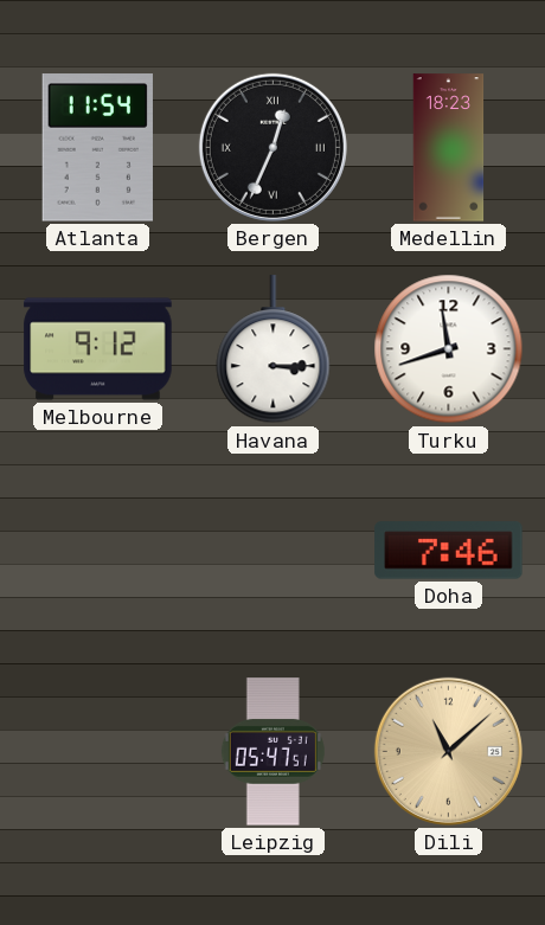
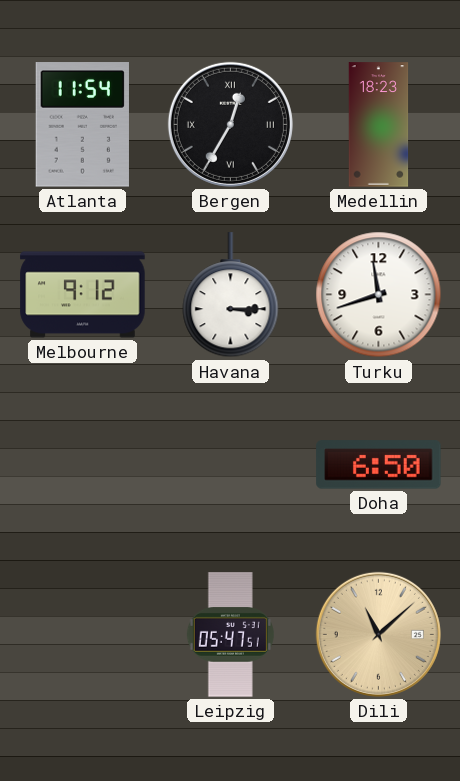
Bergen: 12:34 -> 12:35 (230, 124)
Doha: 7:46 -> 6:50 (379, 465)
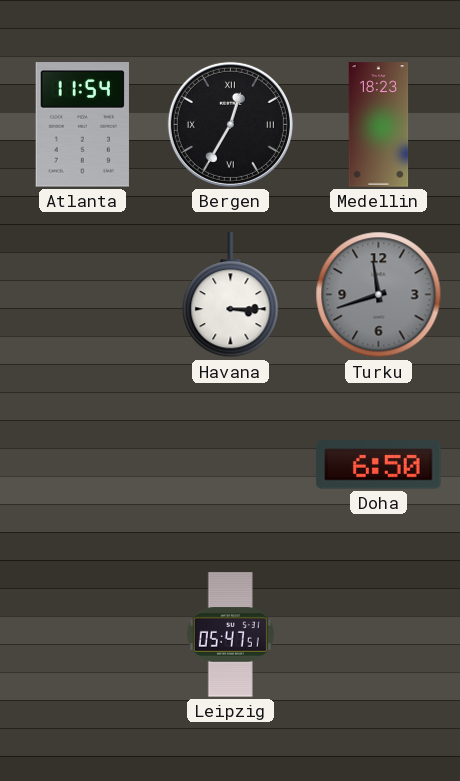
Melbourne: 9:12 -> none (83, 295)
Turku dial: white -> grey (379, 295)
Dili: 11:08 -> none (378, 634)
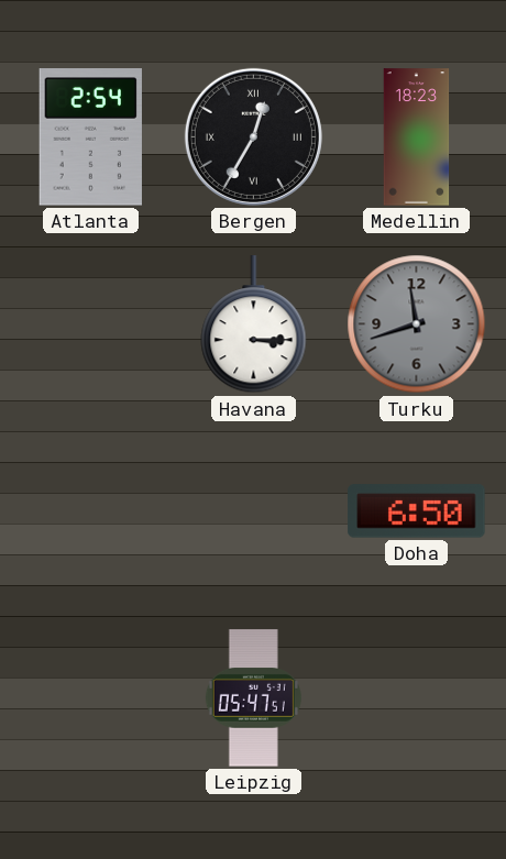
Atlanta: 11:54 -> 2:54 (90, 137)
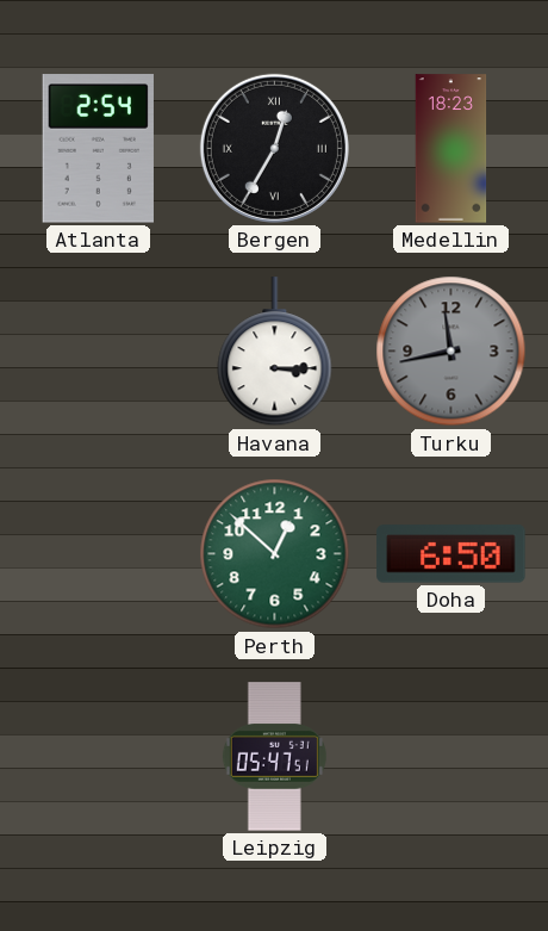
Turku: 11:42 -> 11:43 (452, 352)
Perth: none -> 12:52 (275, 554)
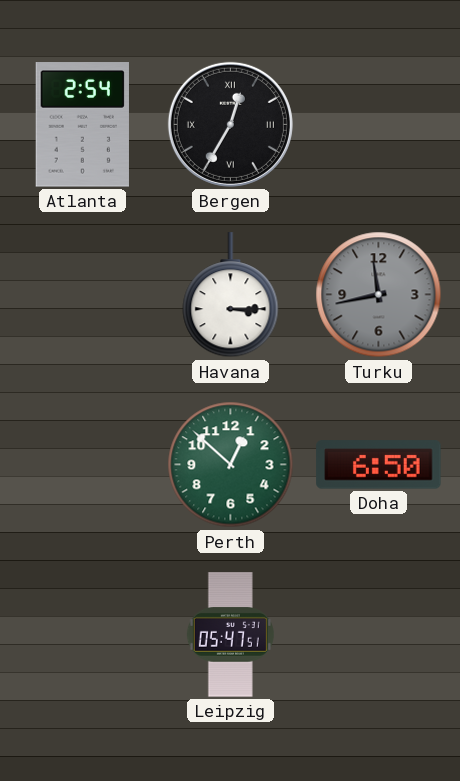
Medellin: 18:23 -> none (452, 149)
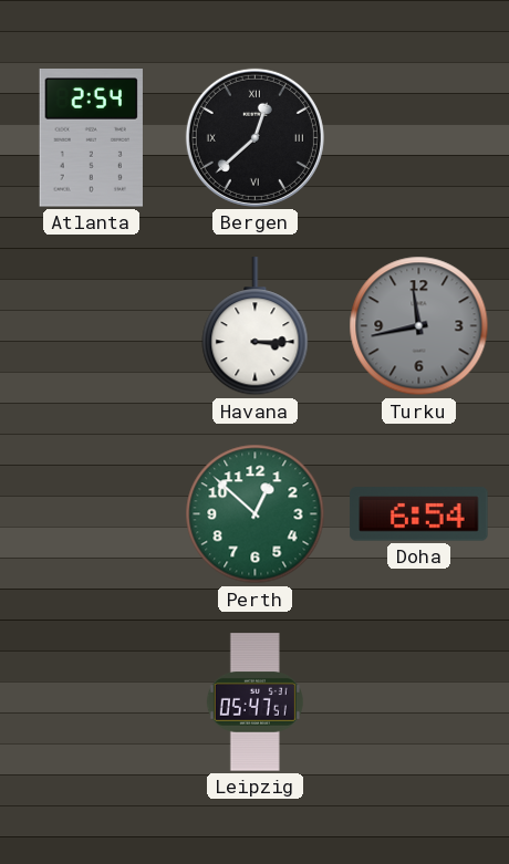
Bergen: 12:35 -> 12:38 (254, 137)
Doha: 6:50 -> 6:54 (419, 514)
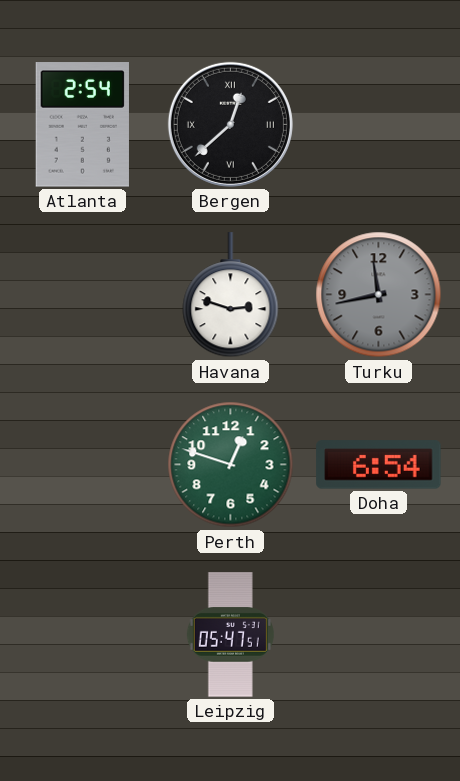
Havana: 3:15 -> 2:48 (231, 295)
Perth: 12:52 -> 12:48 (231, 465)
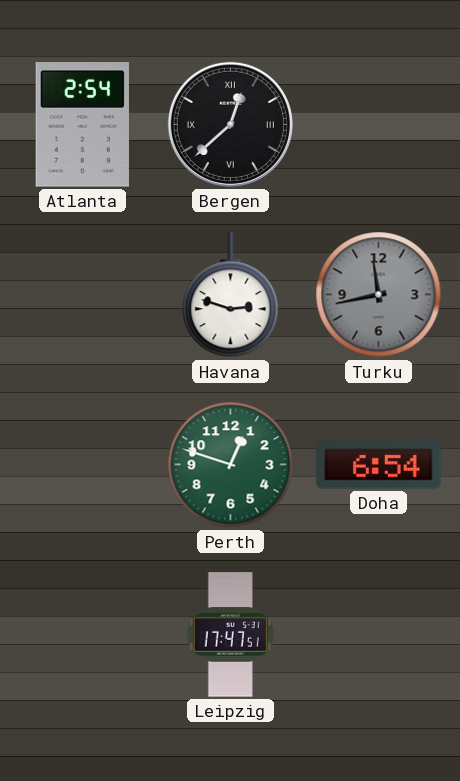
Leipzig: 05:47 -> 17:47 (230, 635)
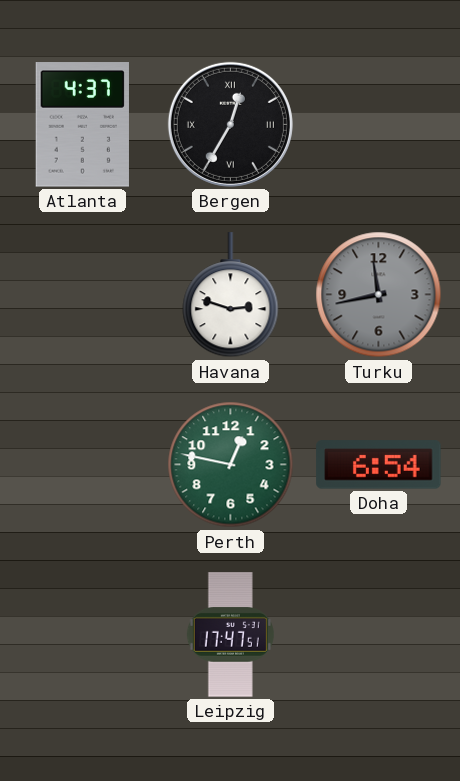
Atlanta: 2:54 -> 4:37 (82, 125)
Bergen: 12:38 -> 12:35 (230, 124)
Perth: 12:48 -> 12:47 (231, 465)
